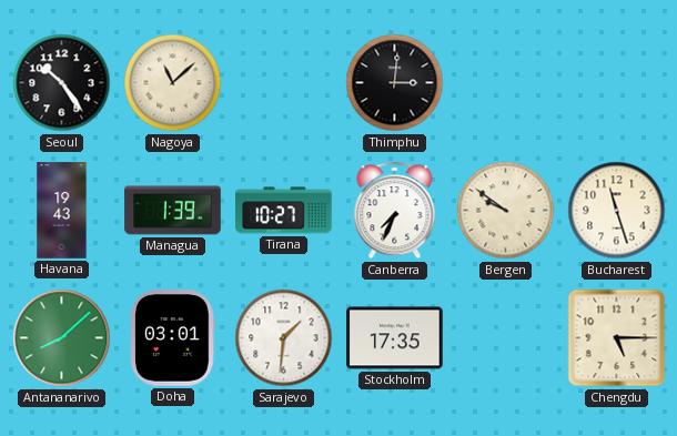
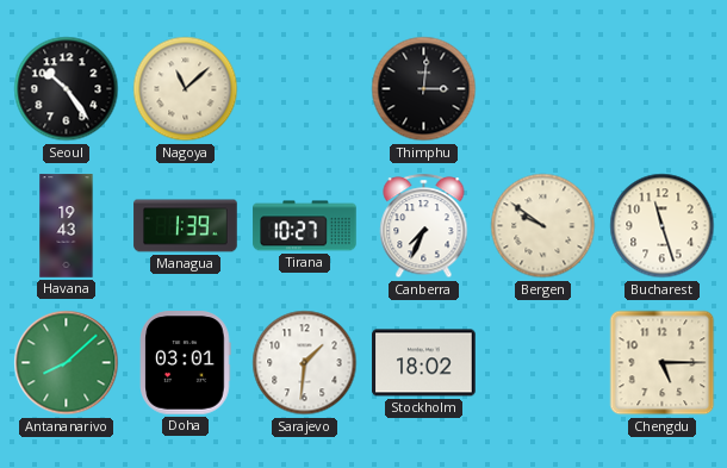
Stockholm: 17:35 -> 18:02 (424, 363)
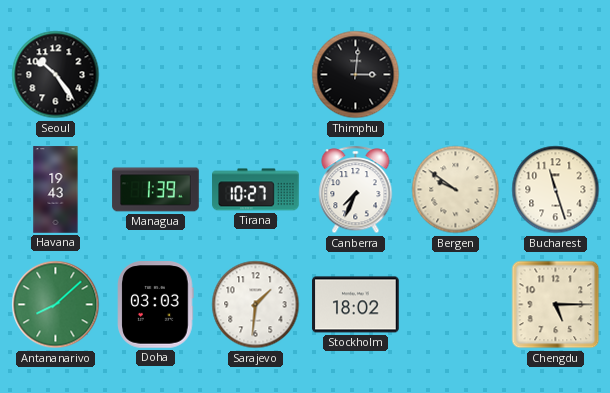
Nagoya: 11:08 -> none (186, 89)
Doha: 03:01 -> 03:03 (156, 305)
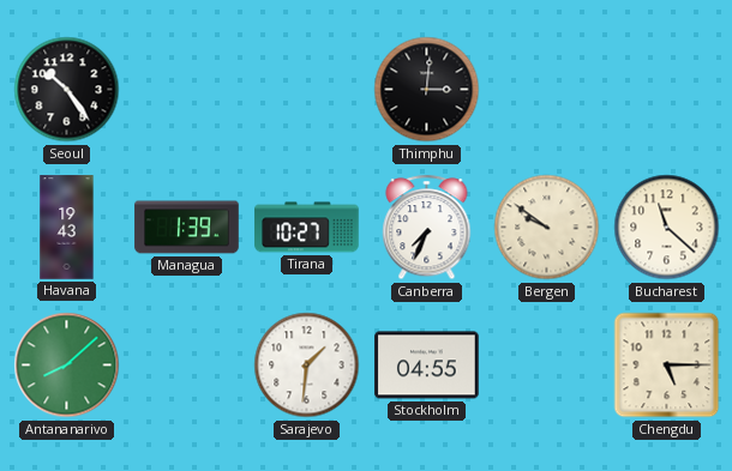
Bucharest: 11:27 -> 11:22 (667, 228)
Doha: 03:03 -> none (156, 305)
Stockholm: 18:02 -> 04:55 (427, 366)
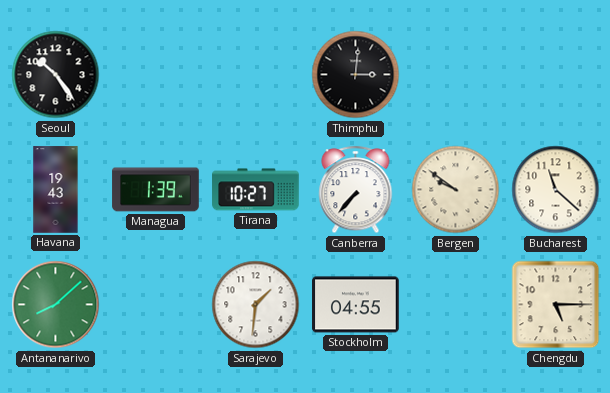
Canberra: 7:34 -> 7:37 (356, 190)
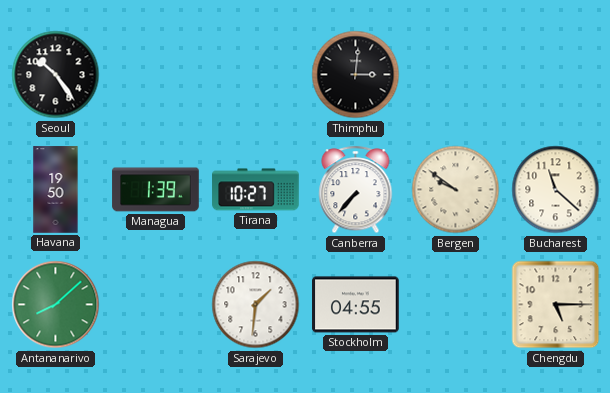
Havana: 19:43 -> 19:50 (56, 190)
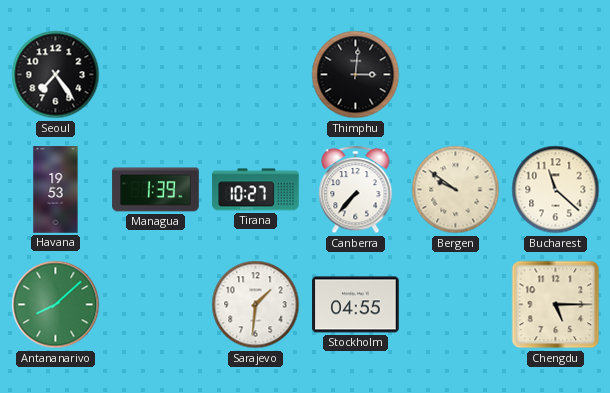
Seoul: 10:24 -> 7:24 (56, 75)
Havana: 19:50 -> 19:53 (56, 190)
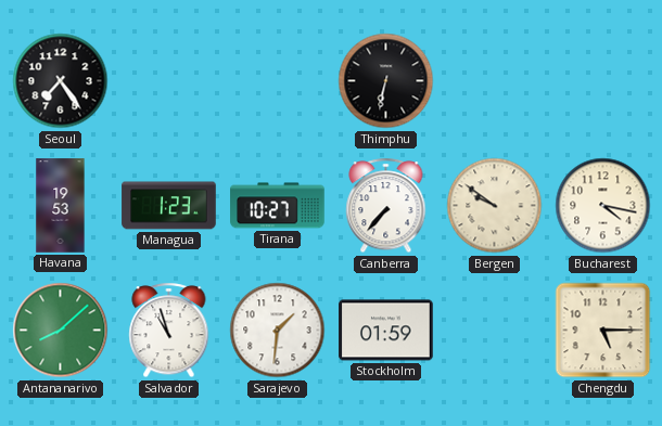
Thimphu: 3:01 -> 6:32 (386, 81)
Managua: 1:39 -> 1:23 (169, 206)
Bucharest: 11:22 -> 4:17 (603, 206)
Salvador: none -> 10:57 (169, 331)
Stockholm: 04:55 -> 01:59 (386, 331)
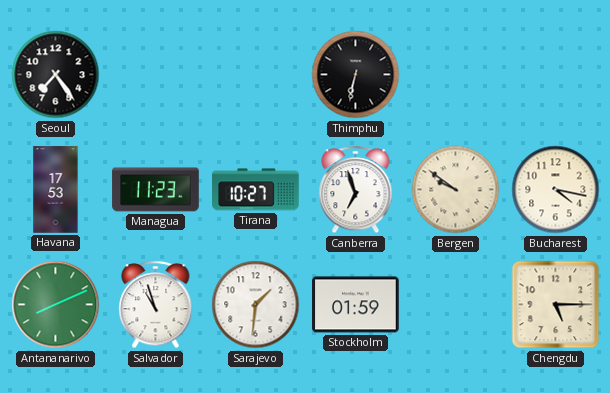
Havana: 19:53 -> 17:53 (56, 190)
Managua: 1:23 -> 11:23 (156, 190)
Canberra: 7:37 -> 6:57 (356, 190)
Antananarivo: 8:08 -> 8:11 (56, 305)
